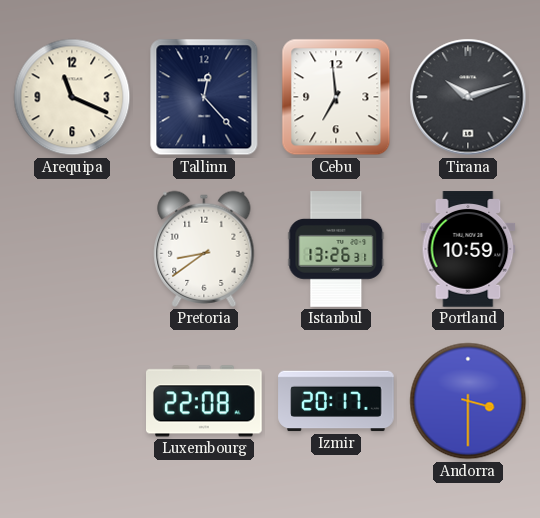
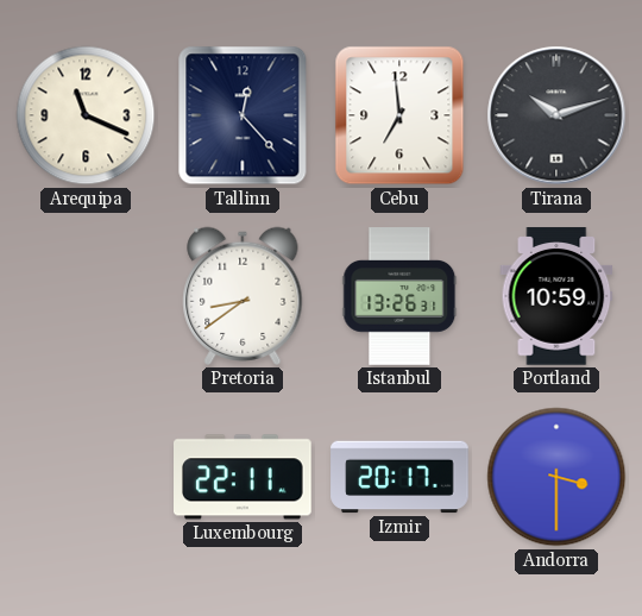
Luxembourg: 22:08 -> 22:11 (243, 477)
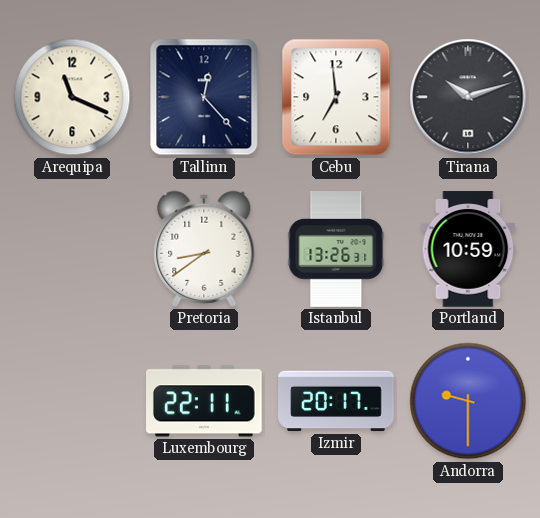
Andorra: 3:30 -> 9:30 (468, 401)
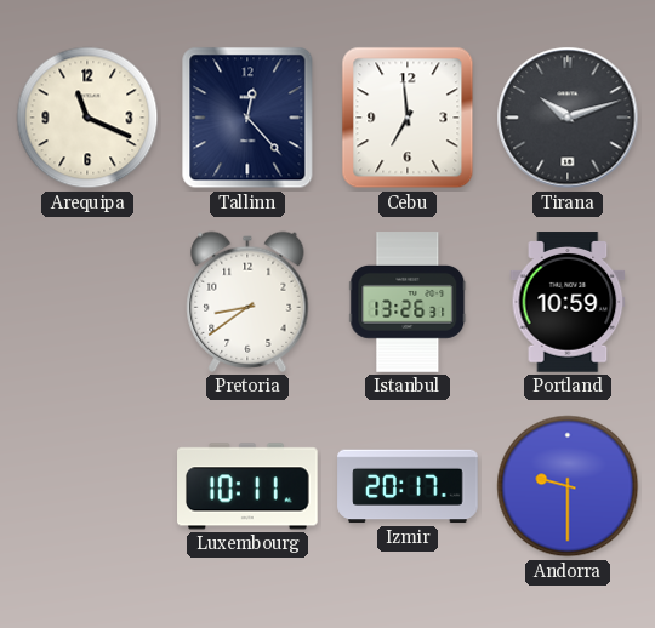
Luxembourg: 22:11 -> 10:11 (247, 486)
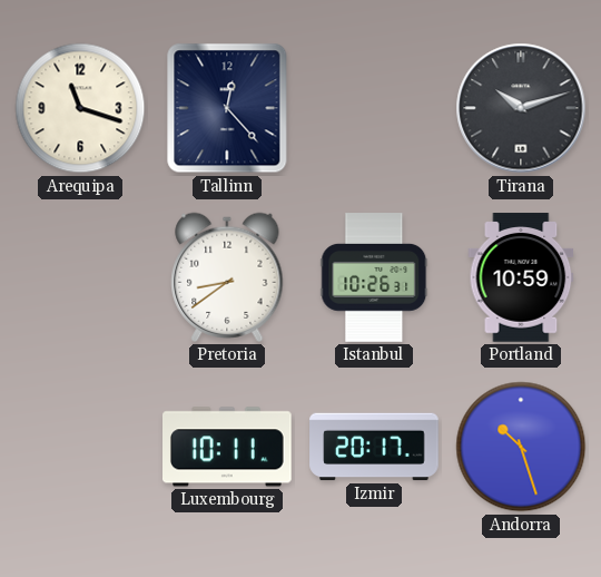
Arequipa: 11:19 -> 11:18 (80, 108)
Cebu: 6:59 -> none (408, 118)
Istanbul: 13:26 -> 10:26 (374, 277)
Andorra: 9:30 -> 10:27 (521, 447)
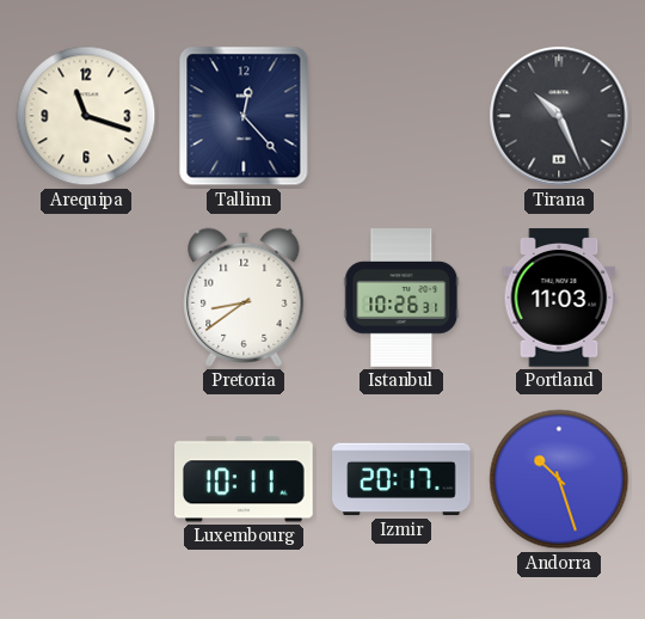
Tirana: 10:12 -> 10:26 (559, 116)
Portland: 10:59 -> 11:03 (559, 298)
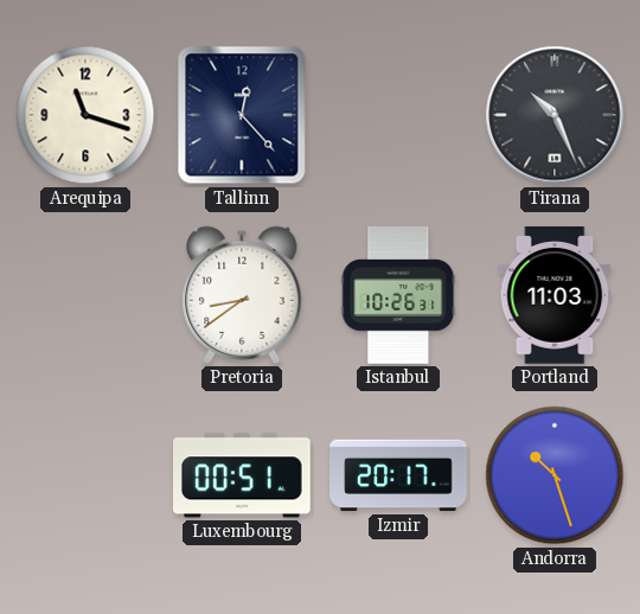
Luxembourg: 10:11 -> 00:51 (242, 475)
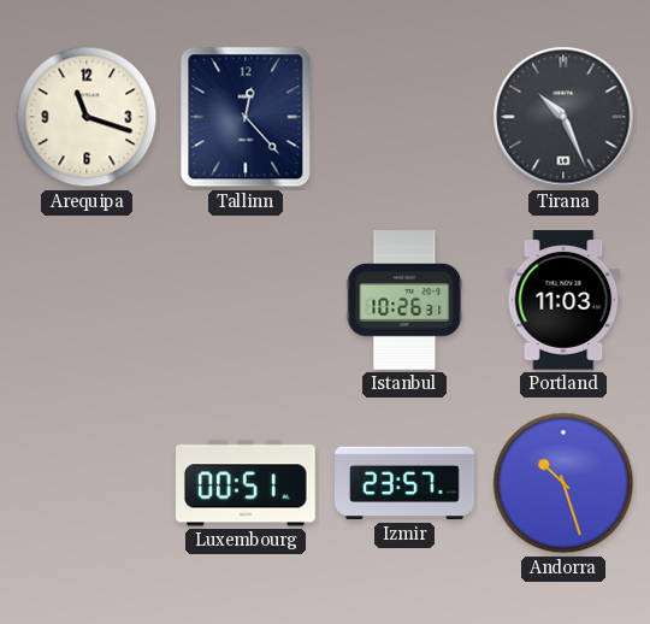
Pretoria: 8:39 -> none (242, 295)
Izmir: 20:17 -> 23:57 (404, 483)
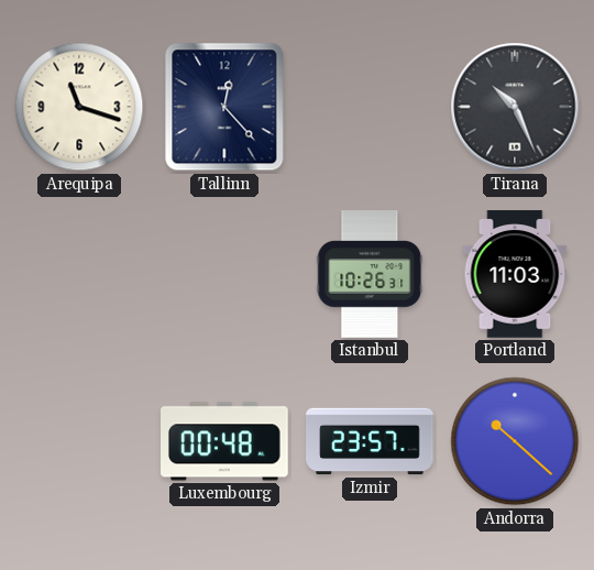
Luxembourg: 00:51 -> 00:48 (224, 441)
Andorra: 10:27 -> 10:22 (515, 441)
